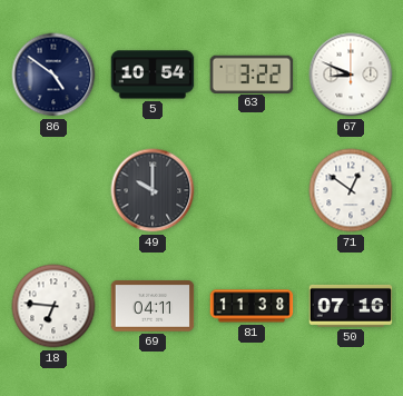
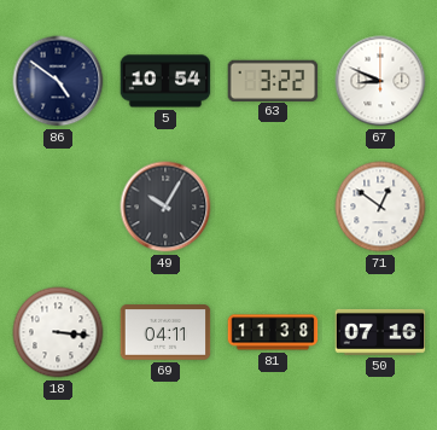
49: 10:00 -> 10:05 (165, 207)
18: 6:46 -> 3:16 (58, 332)
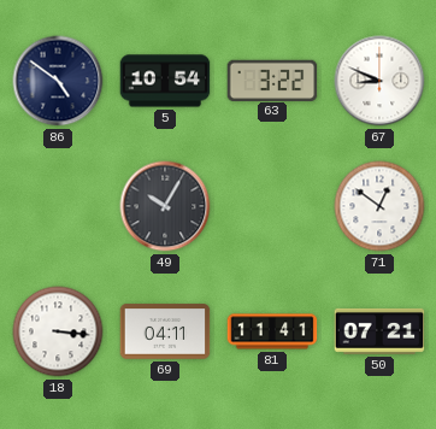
81: 11:38 -> 11:41 (272, 331)
50: 07:16 -> 07:21 (379, 331)
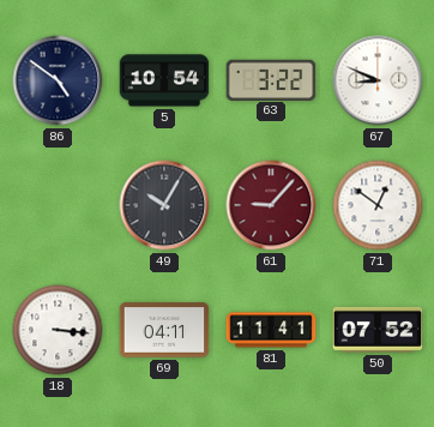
61: none -> 9:07 (271, 205)
50: 07:21 -> 07:52 (378, 330)
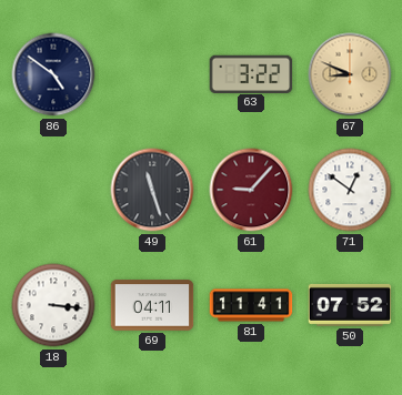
5: 10:54 -> none (164, 80)
67 dial: white -> champagne (350, 74)
49: 10:05 -> 11:27 (152, 190)
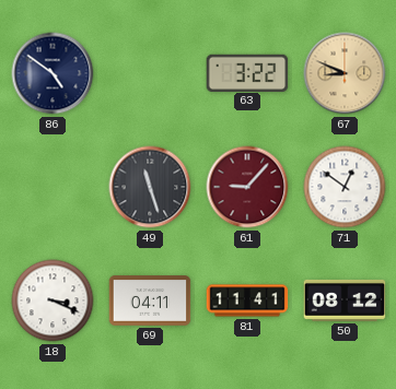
18: 3:16 -> 3:19 (53, 300)
50: 07:52 -> 08:12 (345, 300)
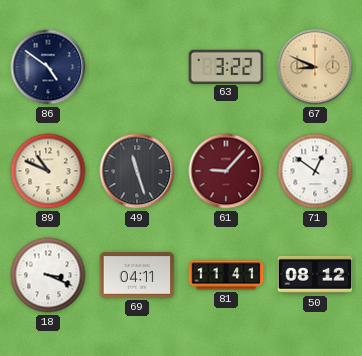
89: none -> 10:49 (48, 171)
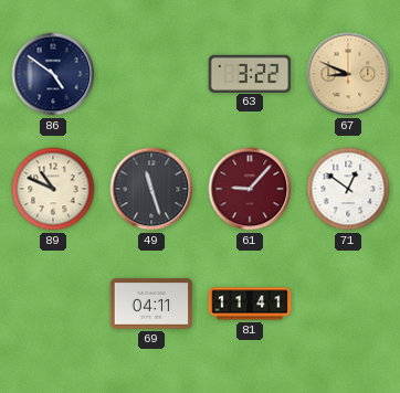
18: 3:19 -> none (48, 275)
50: 08:12 -> none (315, 275)
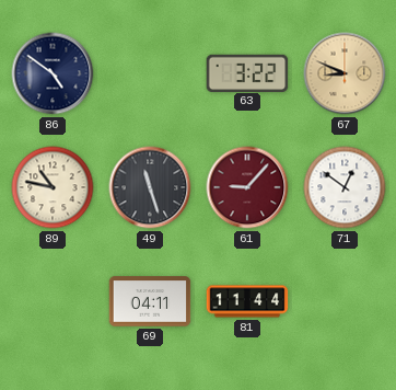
89: 10:49 -> 10:47 (53, 187)
81: 11:41 -> 11:44 (247, 301)
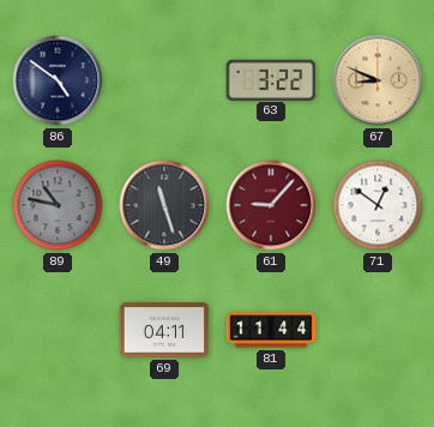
89 dial: cream -> grey (58, 205)
